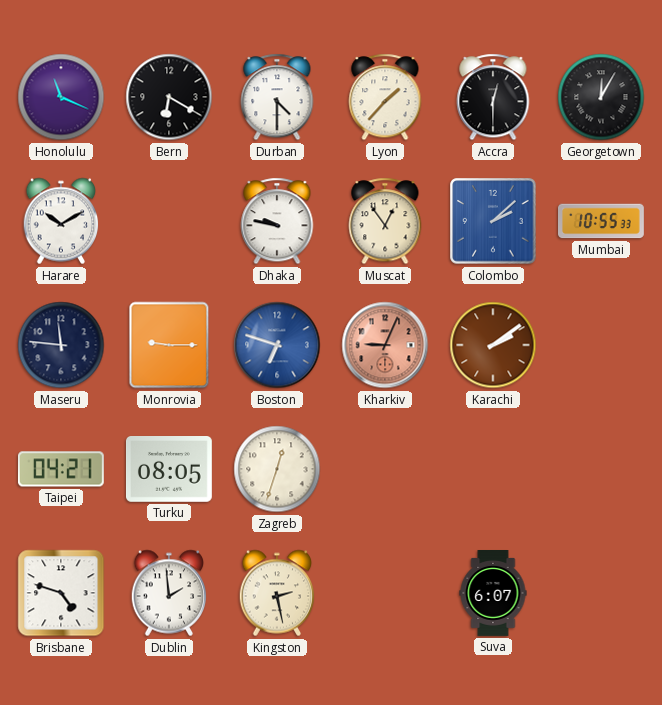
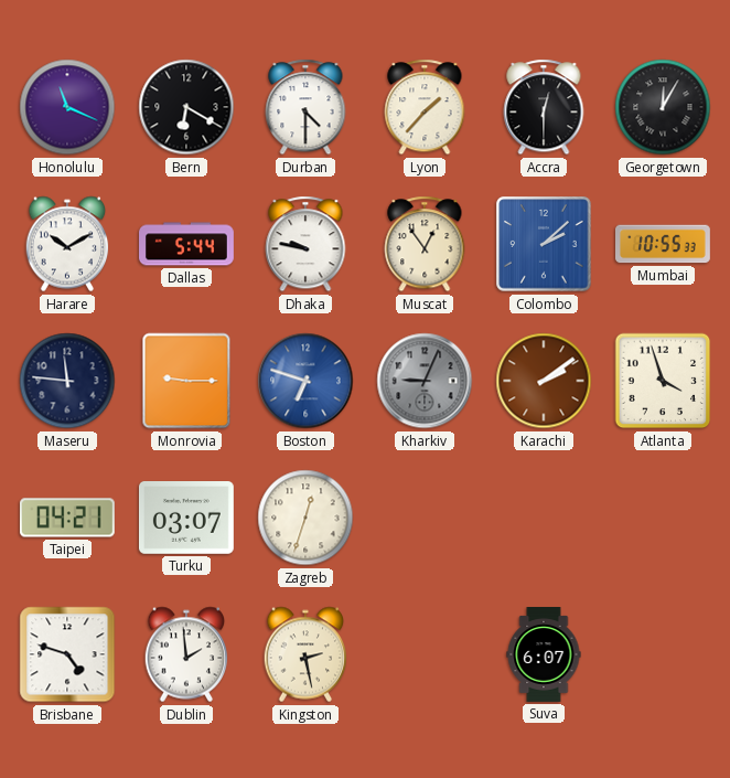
Dallas: none -> 5:44 (187, 244)
Kharkiv dial: salmon -> grey (425, 381)
Atlanta: none -> 3:57 (663, 381)
Turku: 08:05 -> 03:07 (186, 519)
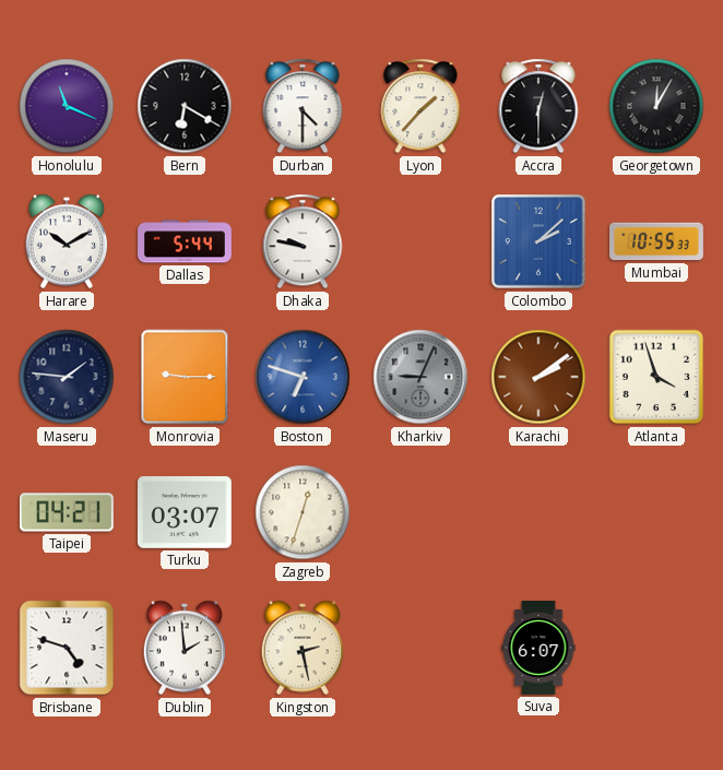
Muscat: 12:54 -> none (425, 244)
Maseru: 11:46 -> 1:46 (67, 377)
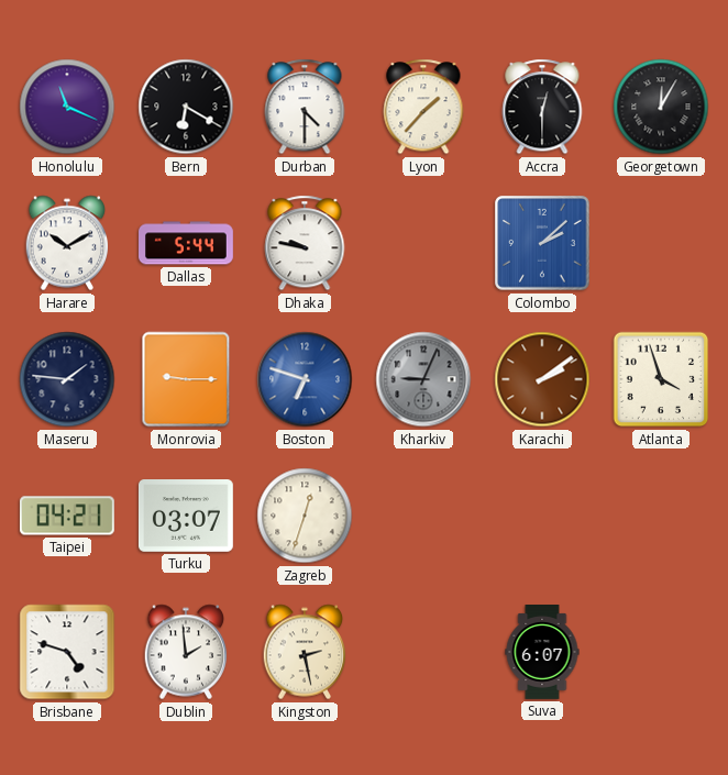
Mumbai: 10:55 -> none (657, 241)
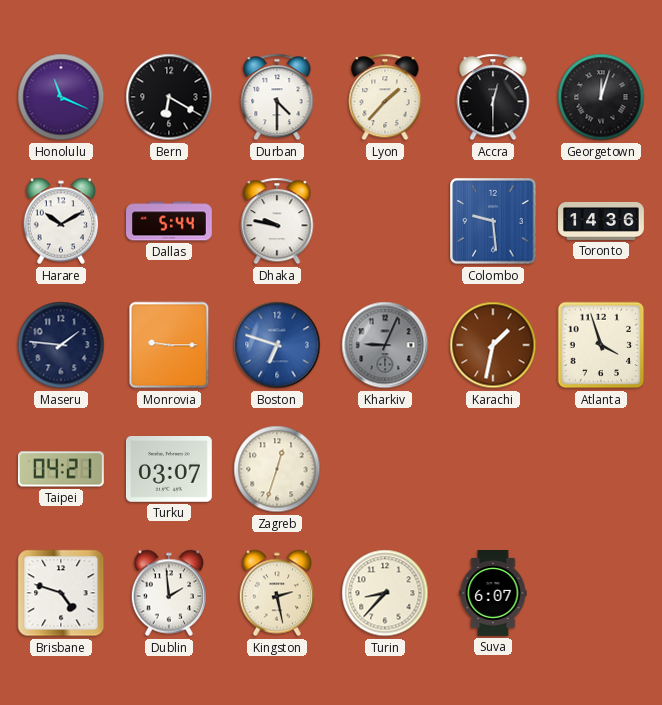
Georgetown: 12:05 -> 12:03 (601, 97)
Colombo: 2:08 -> 9:29 (493, 221)
Toronto: none -> 14:36 (602, 221)
Karachi: 2:09 -> 1:32 (493, 345)
Turin: none -> 8:37 (385, 593)
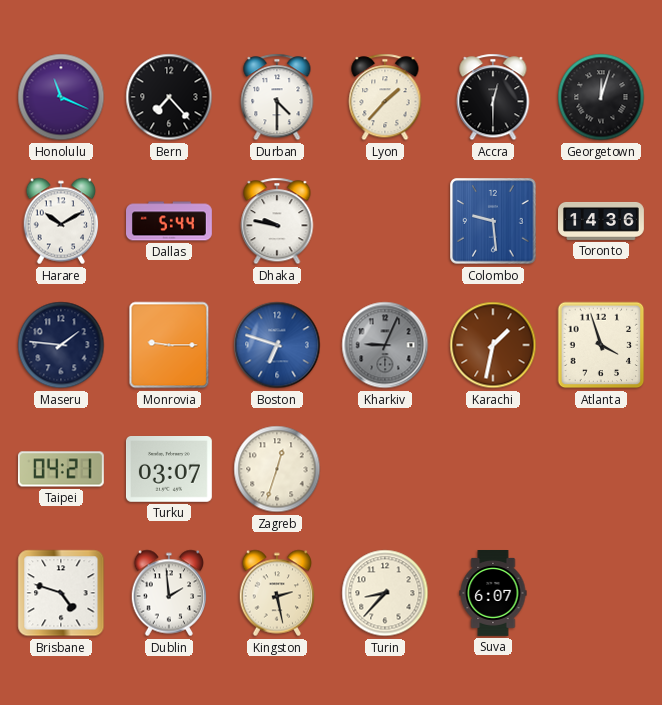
Bern: 6:20 -> 7:23 (169, 97)
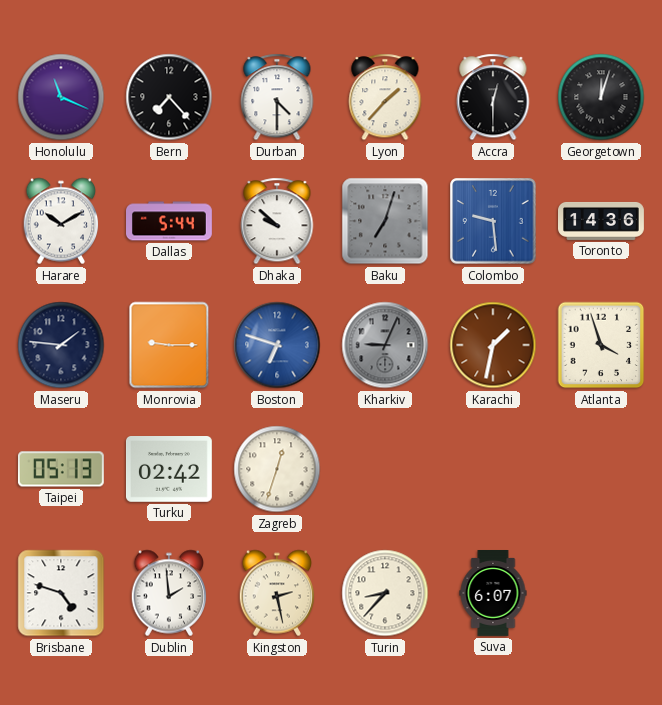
Dhaka: 9:47 -> 9:52 (277, 221)
Baku: none -> 7:03 (385, 221)
Taipei: 04:21 -> 05:13 (61, 469)
Turku: 03:07 -> 02:42 (169, 470)
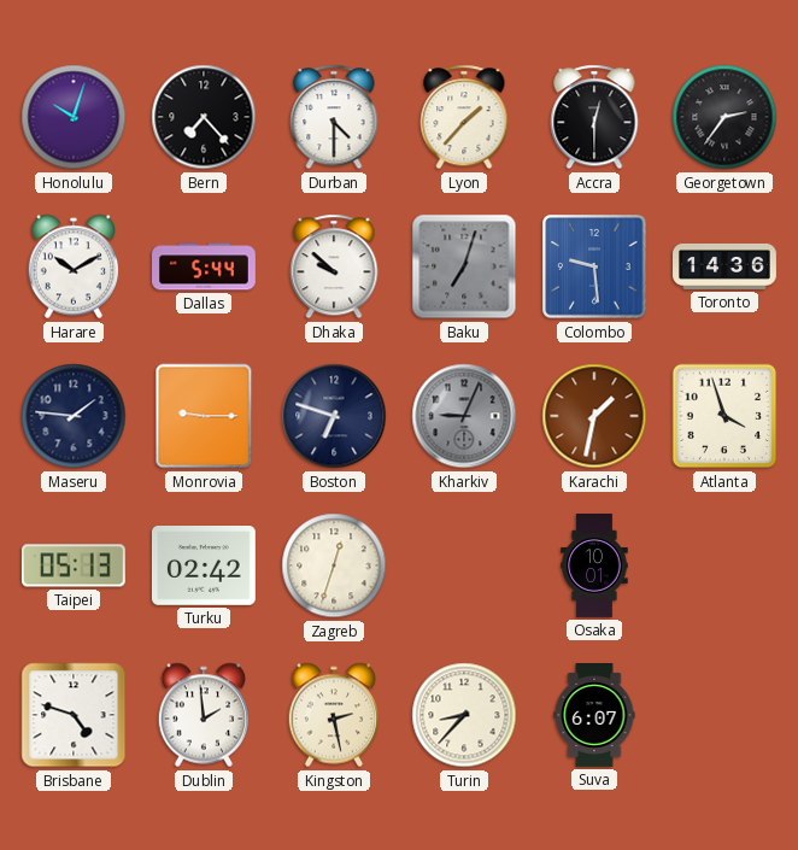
Honolulu: 11:19 -> 10:03 (74, 117)
Georgetown: 12:03 -> 2:36 (724, 117)
Boston dial: blue -> navy (334, 416)
Osaka: none -> 10:01 (594, 567)
